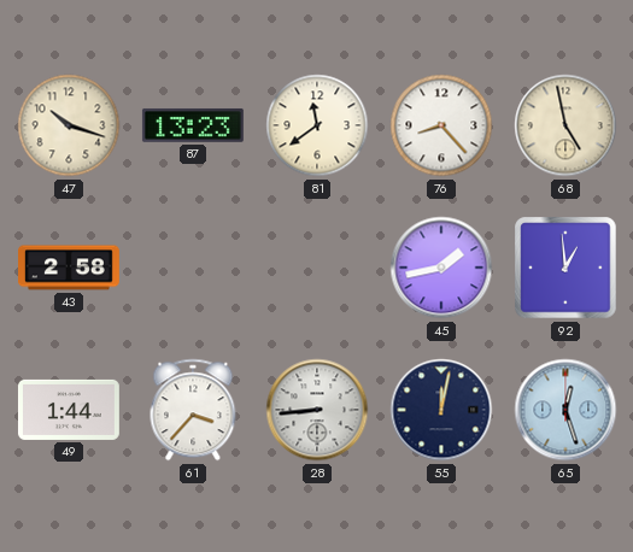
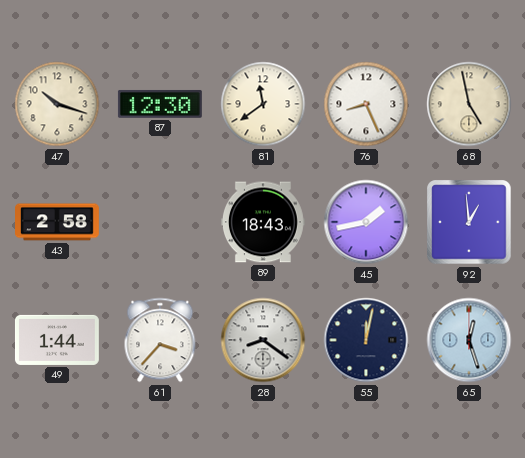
87: 13:23 -> 12:30 (160, 104)
76: 8:23 -> 8:26 (366, 104)
89: none -> 18:43 (263, 222)
28: 8:44 -> 8:21 (263, 340)
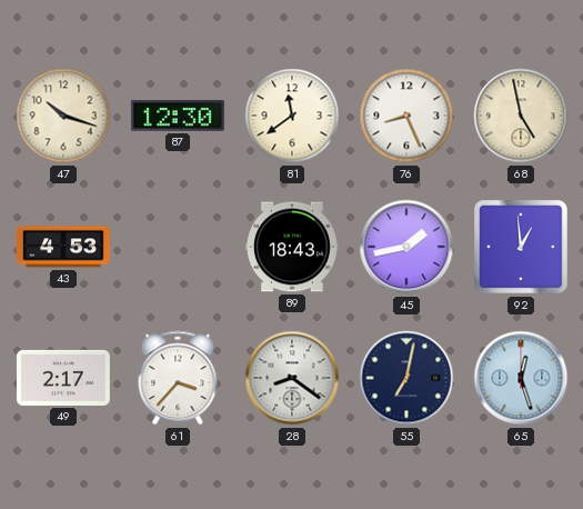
43: 2:58 -> 4:53 (64, 247)
49: 1:44 -> 2:17 (63, 378)
55: 12:02 -> 7:02 (406, 378)
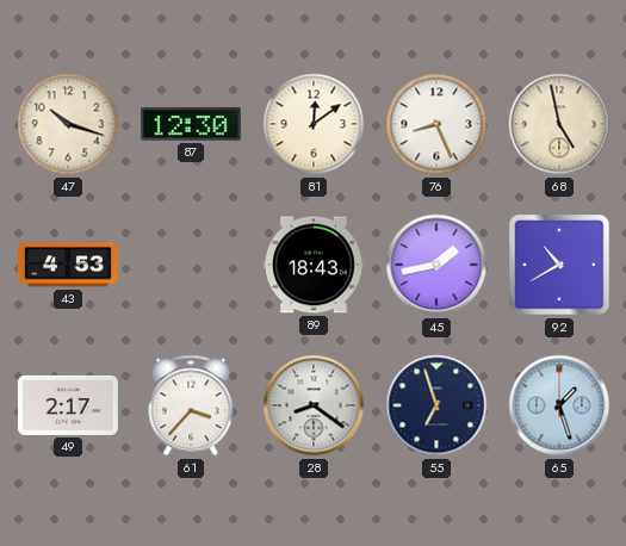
81: 11:39 -> 12:09 (314, 124)
92: 12:59 -> 10:40 (559, 265)
55: 7:02 -> 6:57 (436, 405)
65: 12:27 -> 1:27 (559, 405)
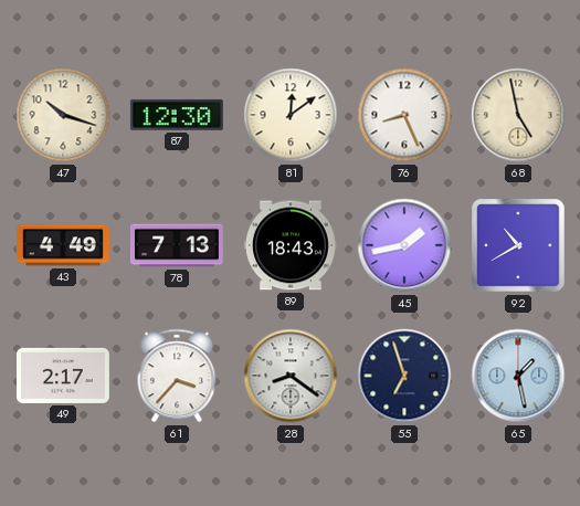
43: 4:53 -> 4:49 (64, 245)
78: none -> 7:13 (177, 245)
65: 1:27 -> 1:28 (518, 376)
